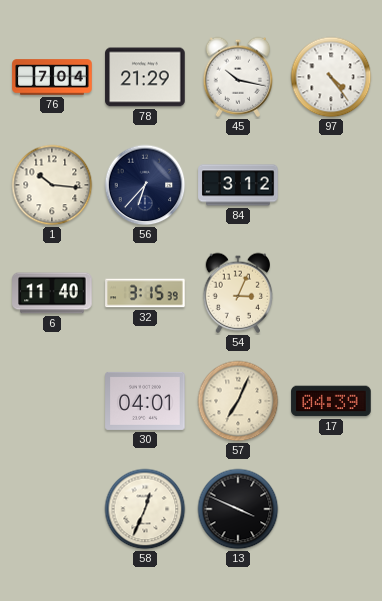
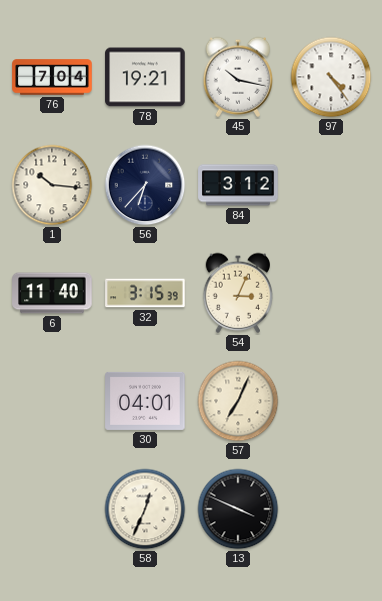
78: 21:29 -> 19:21 (145, 77)
17: 04:39 -> none (331, 401)
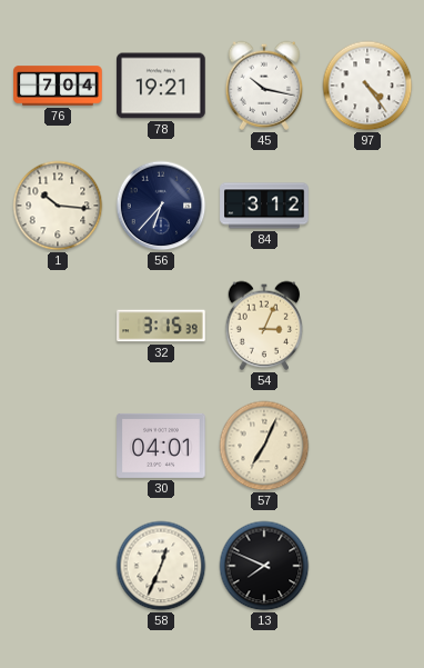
6: 11:40 -> none (52, 293)
13: 3:49 -> 7:49 (264, 566)
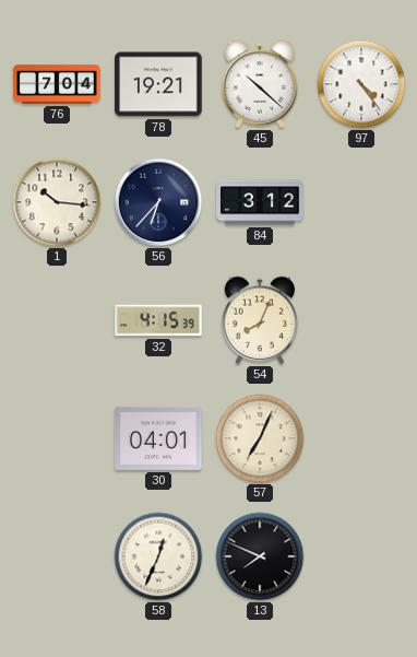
45: 10:17 -> 10:22 (260, 84)
32: 3:15 -> 4:15 (158, 320)
54: 3:04 -> 8:04 (260, 320)
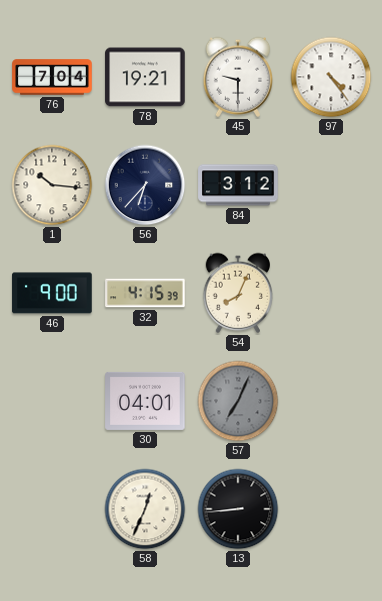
45: 10:22 -> 9:30 (238, 77)
46: none -> 9:00 (52, 293)
57 dial: cream -> grey (238, 401)
13: 7:49 -> 8:44 (238, 509)
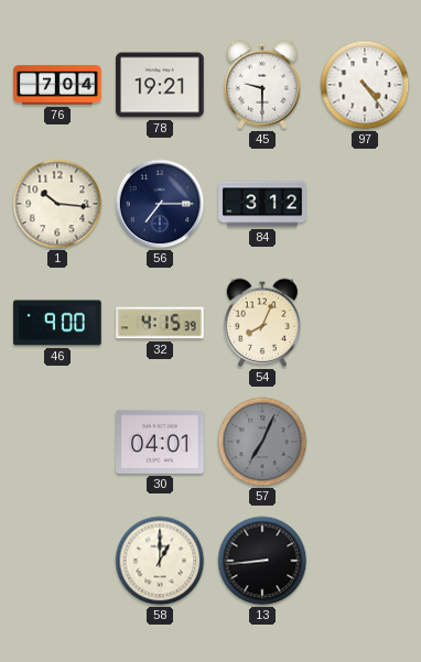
56: 6:37 -> 7:15 (160, 204)
58: 12:34 -> 1:00 (160, 561)
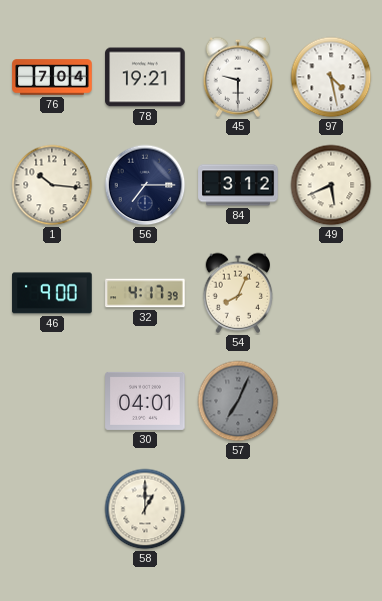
97: 4:24 -> 4:28 (331, 77)
49: none -> 5:41 (331, 185)
32: 4:15 -> 4:17 (145, 293)
13: 8:44 -> none (262, 561)
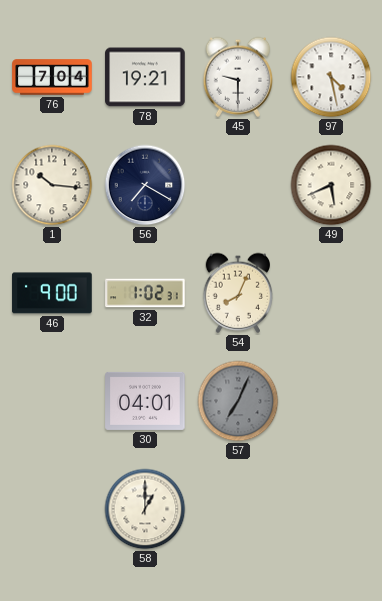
56: 7:15 -> 7:20 (145, 185)
84: 3:12 -> none (238, 185)
32: 4:17 -> 1:02 (145, 293)
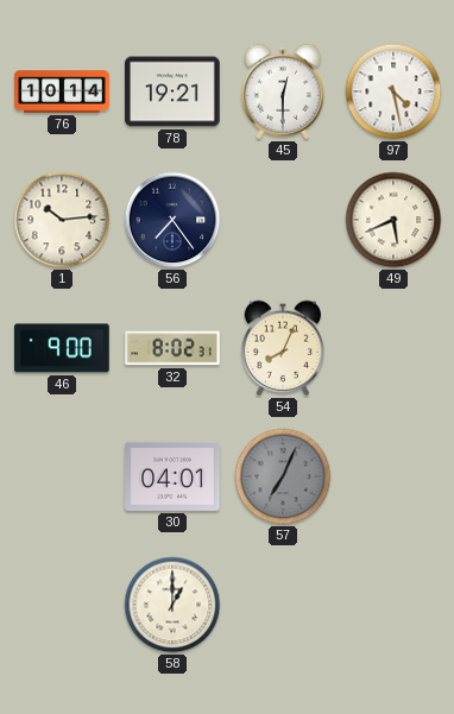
76: 7:04 -> 10:14 (62, 91)
45: 9:30 -> 12:30 (283, 91)
1: 10:16 -> 10:14 (62, 220)
56: 7:20 -> 7:24 (172, 220)
32: 1:02 -> 8:02 (172, 348)
